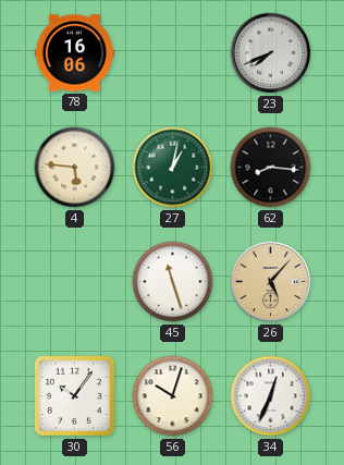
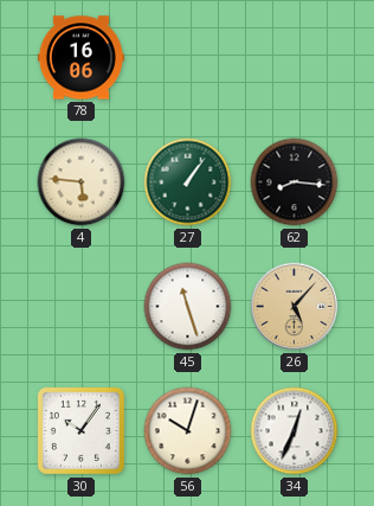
23: 7:41 -> none (271, 53)
27: 1:02 -> 1:06 (188, 182)
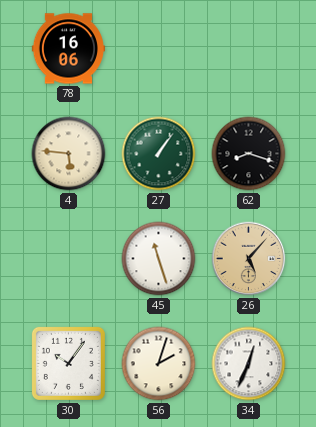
62: 8:16 -> 8:18 (249, 154)
56: 10:03 -> 2:03 (159, 364)
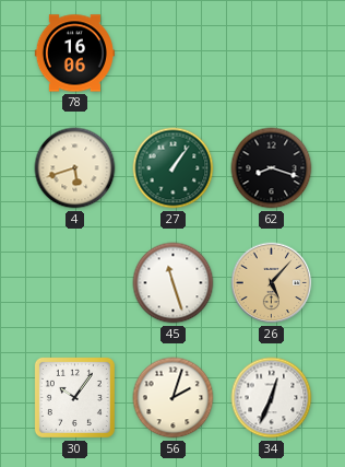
4: 5:46 -> 5:42 (75, 168)
